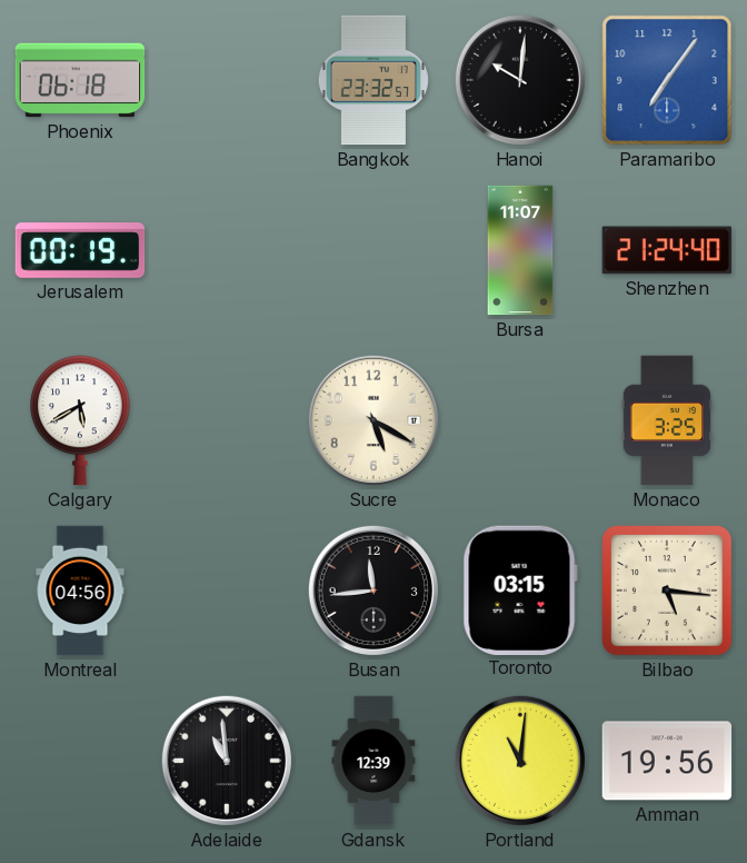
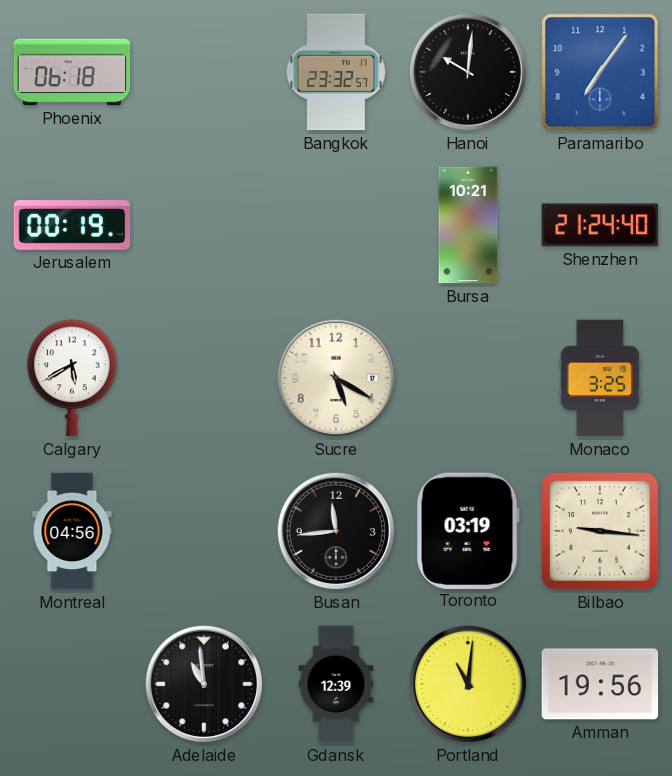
Bursa: 11:07 -> 10:21 (468, 225)
Toronto: 03:15 -> 03:19 (468, 530)
Bilbao: 5:16 -> 9:16 (600, 531)
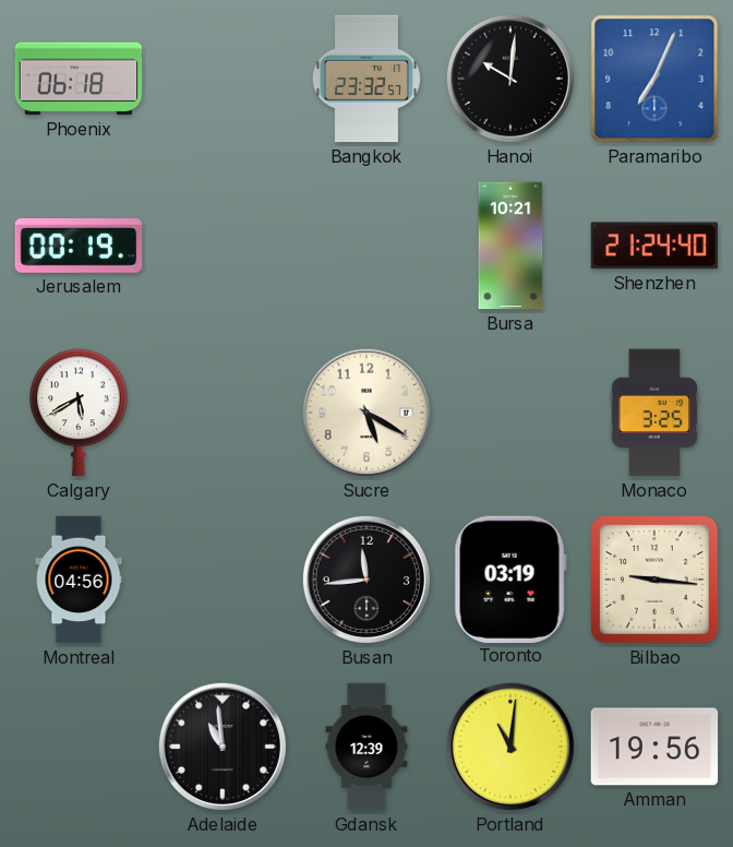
Paramaribo: 7:06 -> 7:04 (654, 79)
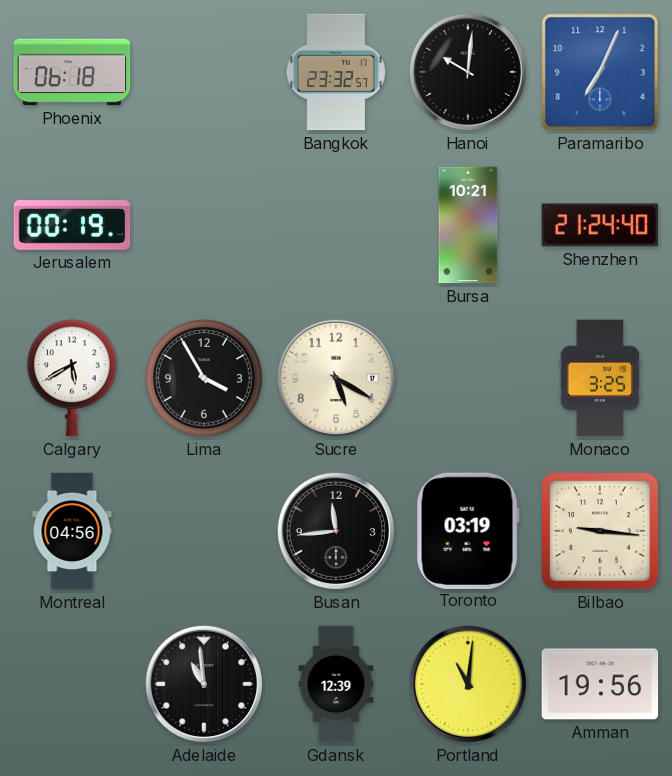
Lima: none -> 3:55 (204, 378)
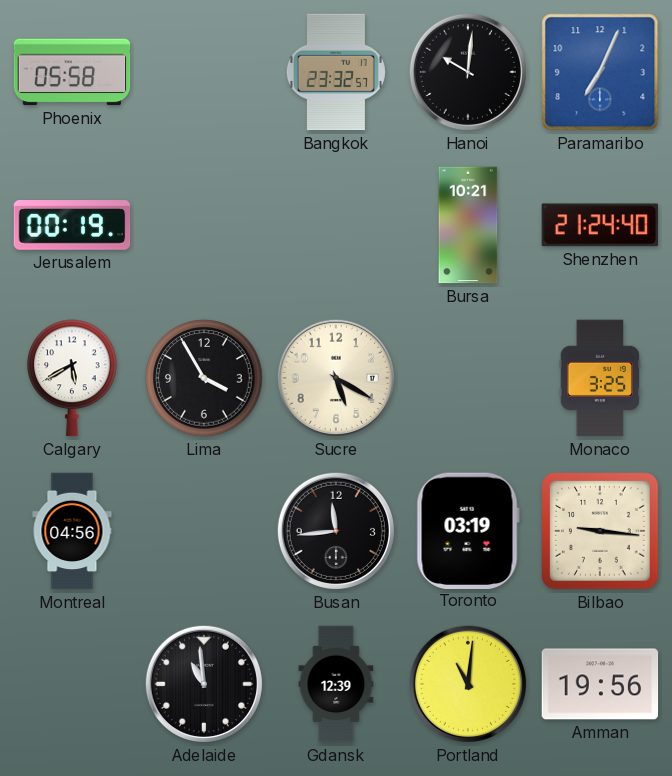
Phoenix: 06:18 -> 05:58 (72, 72)
